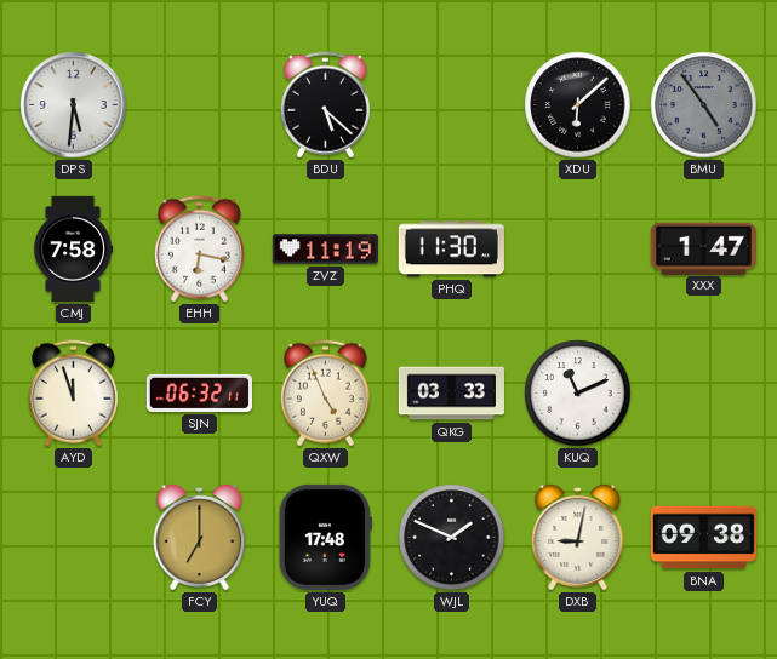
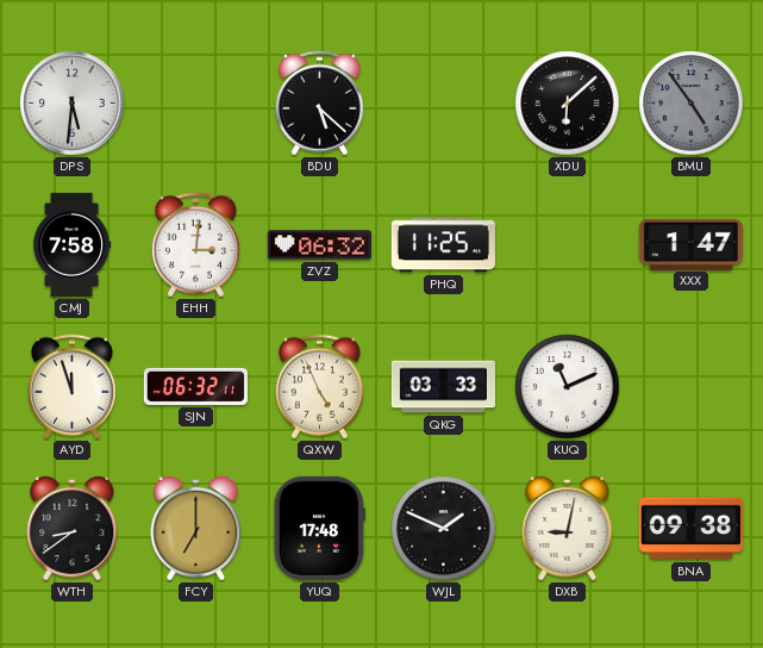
EHH: 6:17 -> 3:01 (195, 245)
ZVZ: 11:19 -> 06:32 (319, 245)
PHQ: 11:30 -> 11:25 (443, 245)
WTH: none -> 8:39 (73, 528)
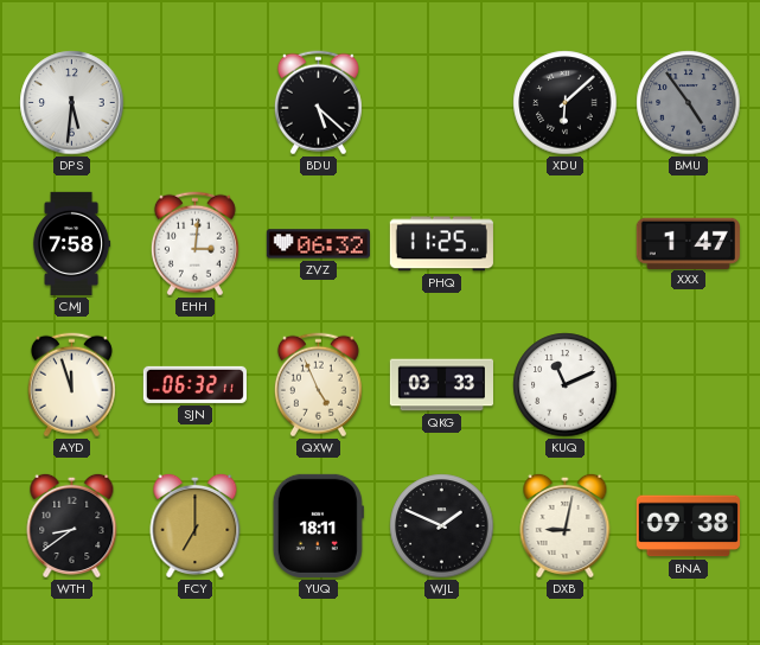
YUQ: 17:48 -> 18:11 (318, 525)
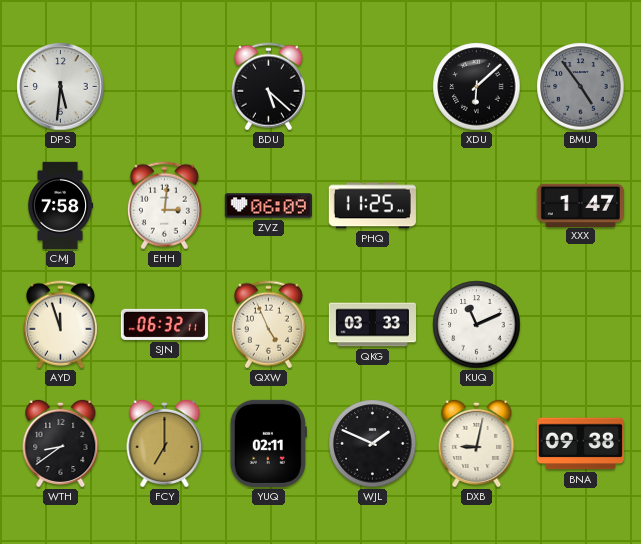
ZVZ: 06:32 -> 06:09 (268, 206)
YUQ: 18:11 -> 02:11 (268, 443)
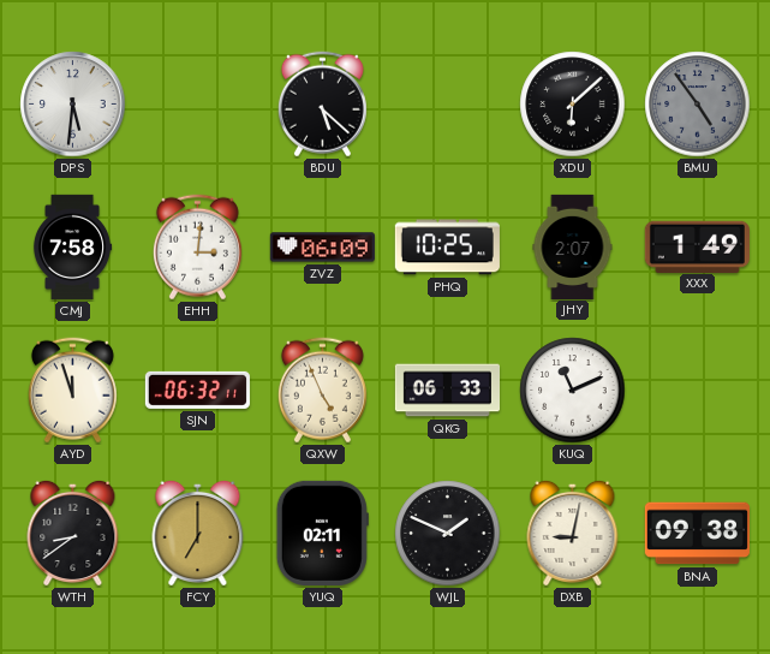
PHQ: 11:25 -> 10:25 (447, 248)
JHY: none -> 2:07 (573, 246)
XXX: 1:47 -> 1:49 (697, 246)
QKG: 03:33 -> 06:33 (447, 391)
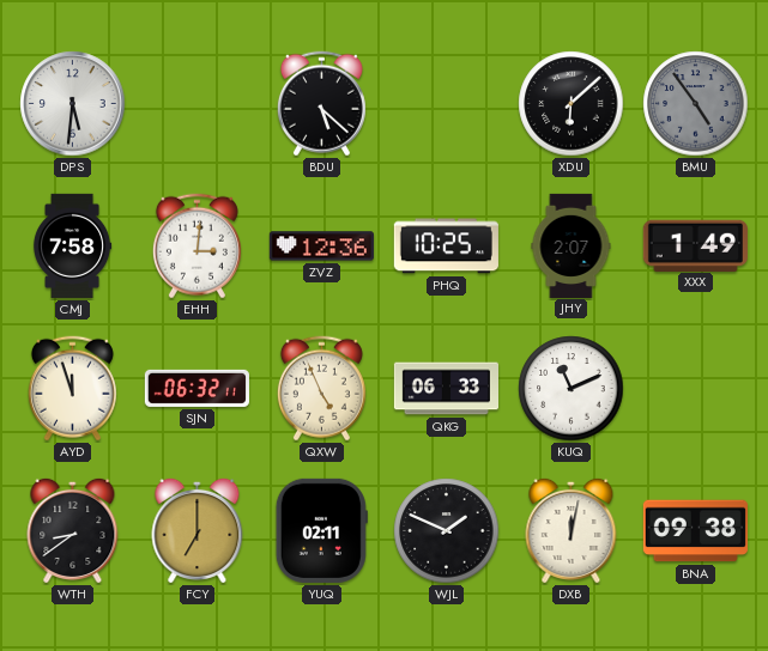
ZVZ: 06:09 -> 12:36 (321, 247)
DXB: 9:02 -> 12:02 (572, 530)
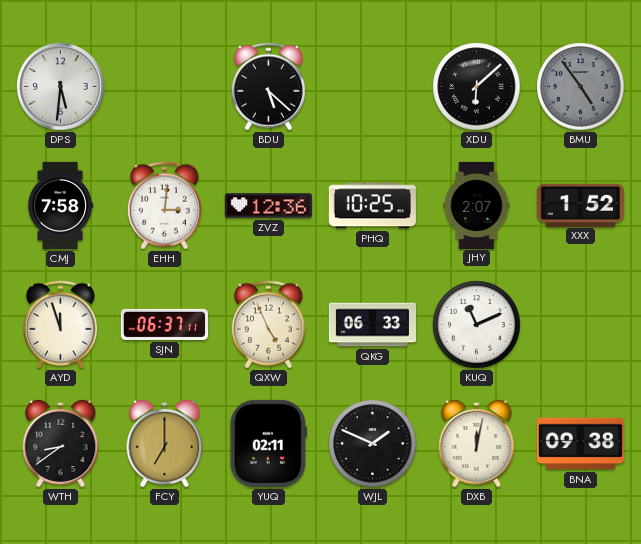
XXX: 1:49 -> 1:52 (580, 205)
SJN: 06:32 -> 06:37 (164, 324)
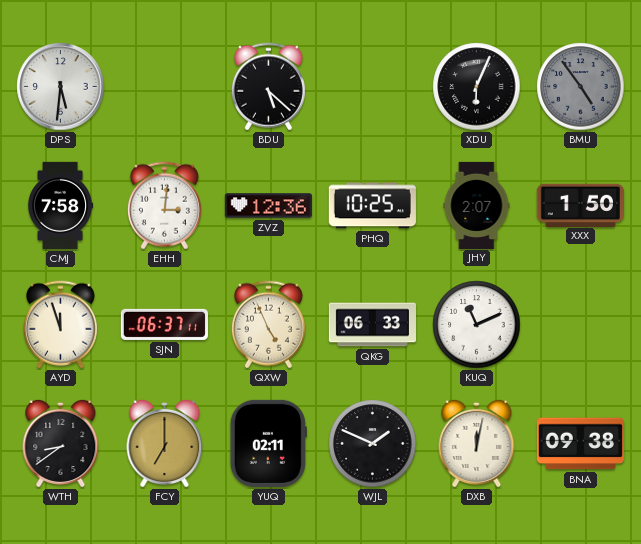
XDU: 6:08 -> 6:04 (477, 87)
XXX: 1:52 -> 1:50 (580, 205)
